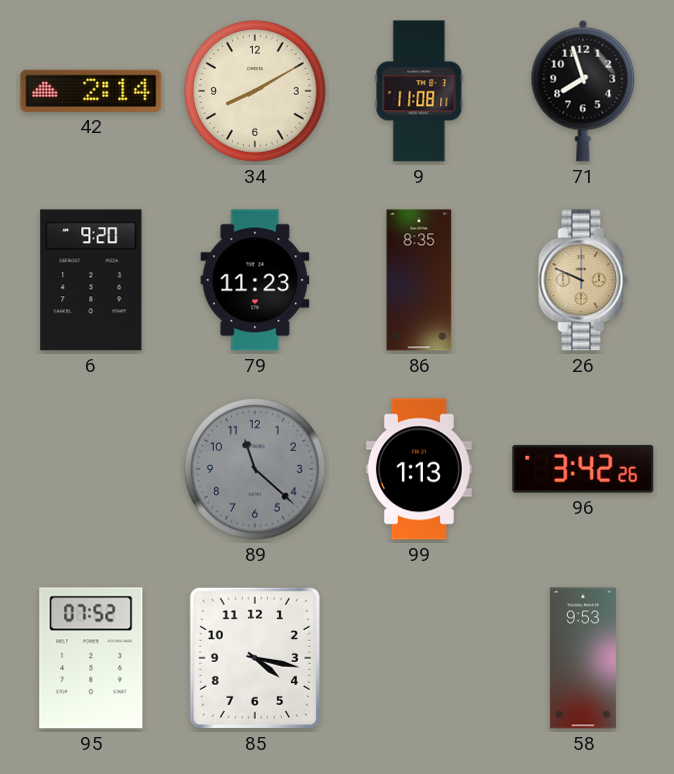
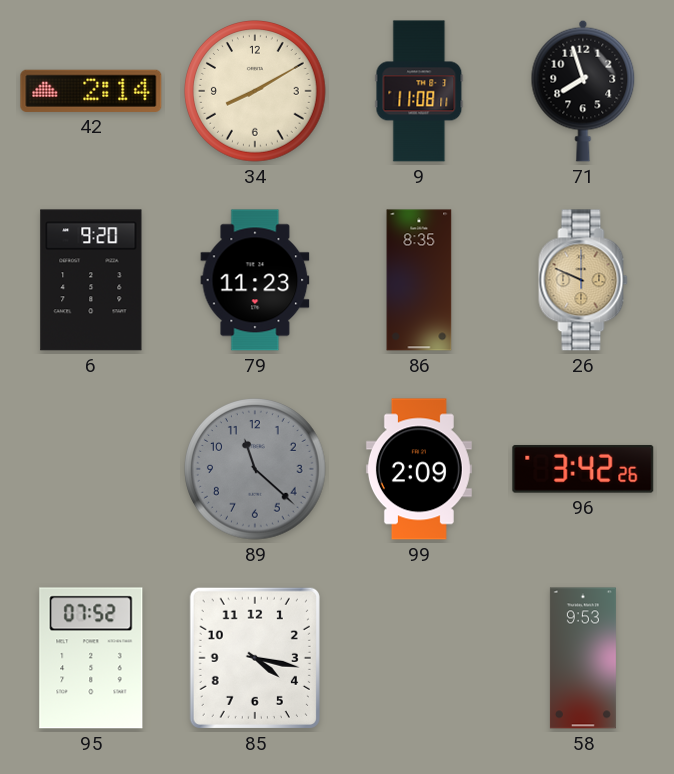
99: 1:13 -> 2:09 (419, 469)
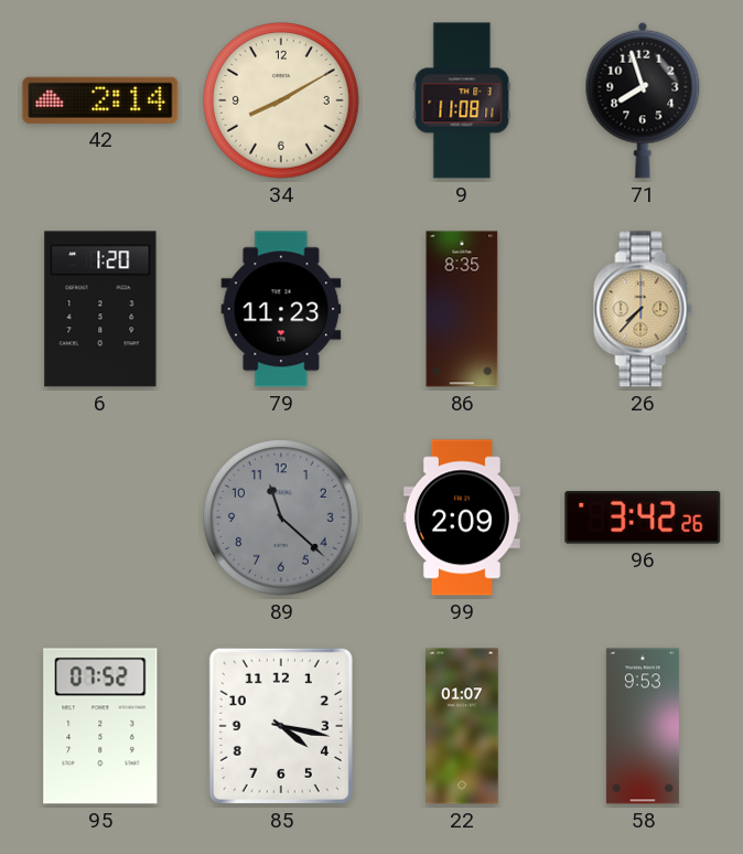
6: 9:20 -> 1:20 (100, 309)
26: 9:49 -> 7:37 (643, 309)
22: none -> 01:07 (462, 726)
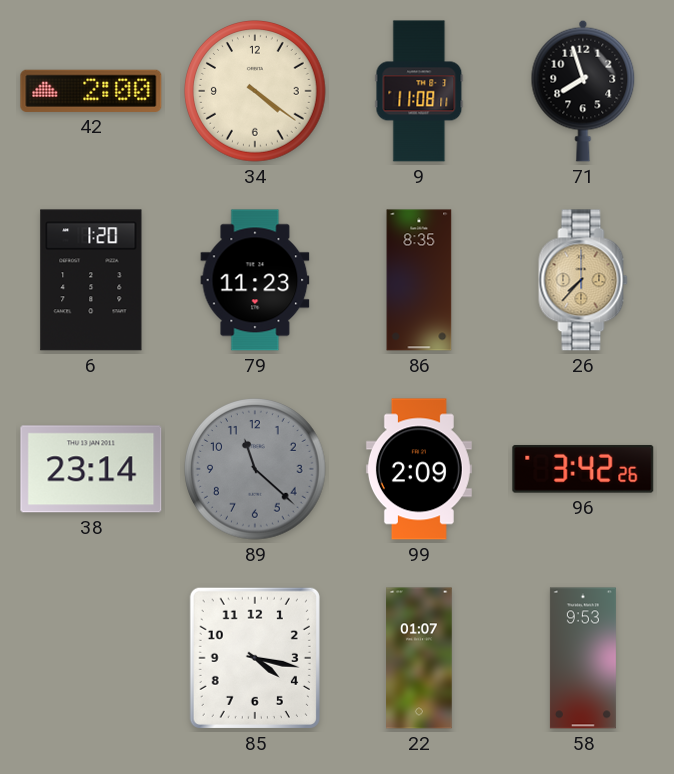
42: 2:14 -> 2:00 (91, 91)
34: 8:10 -> 4:21 (256, 92)
38: none -> 23:14 (91, 469)
95: 07:52 -> none (100, 726)
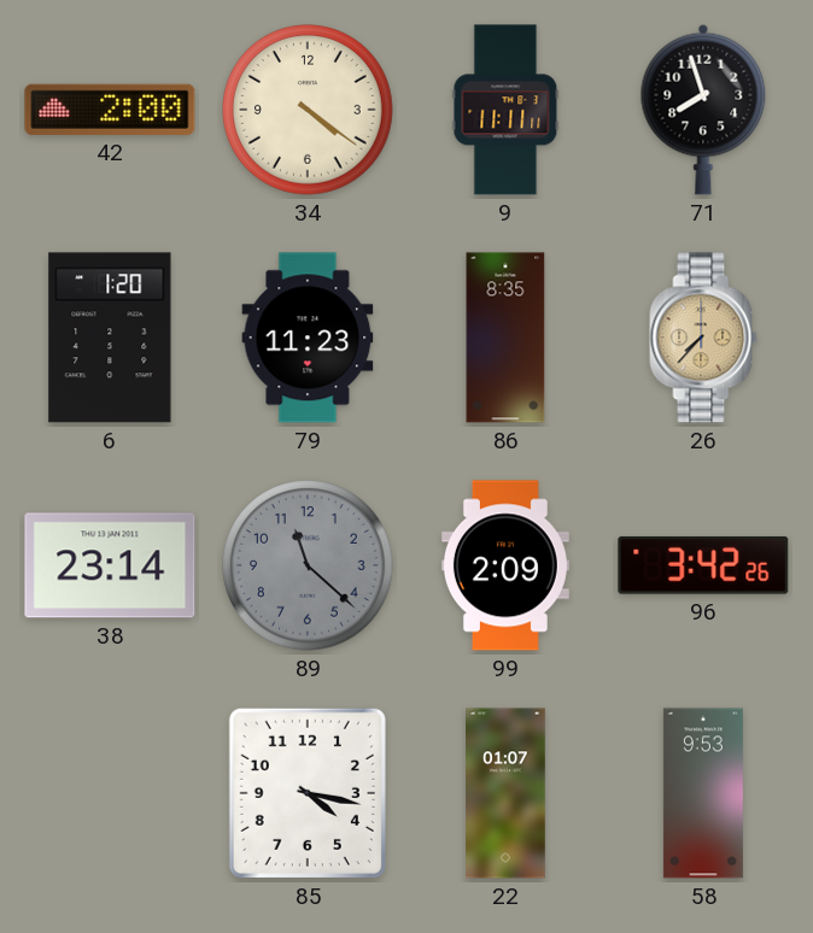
9: 11:08 -> 11:11 (505, 110)
